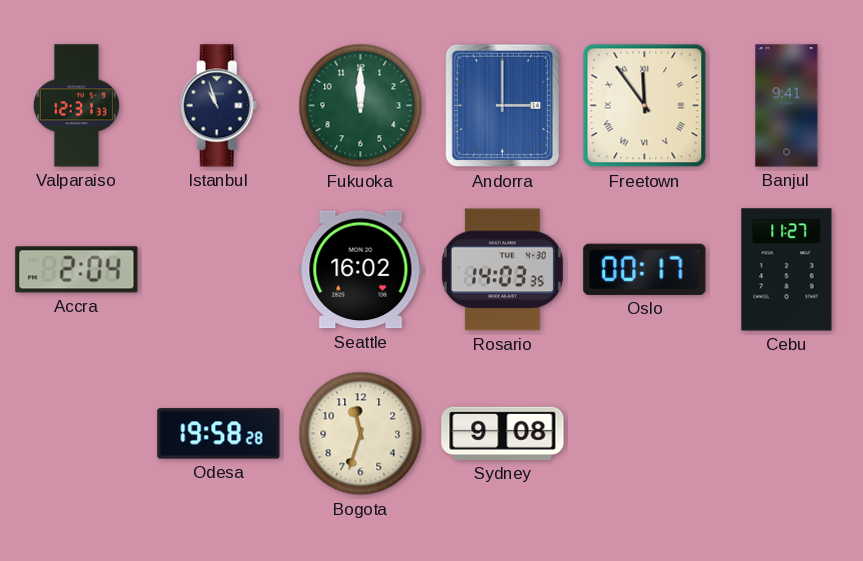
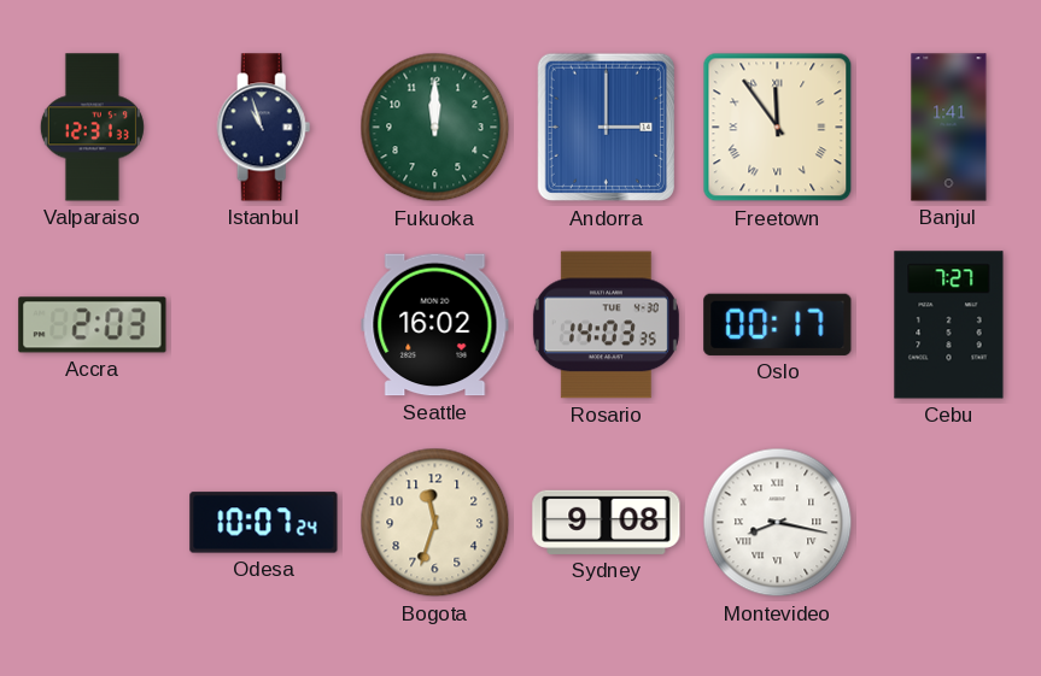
Banjul: 9:41 -> 1:41 (949, 128)
Accra: 2:04 -> 2:03 (93, 325)
Cebu: 11:27 -> 7:27 (949, 325)
Odesa: 19:58 -> 10:07 (264, 523)
Montevideo: none -> 8:17 (778, 523)
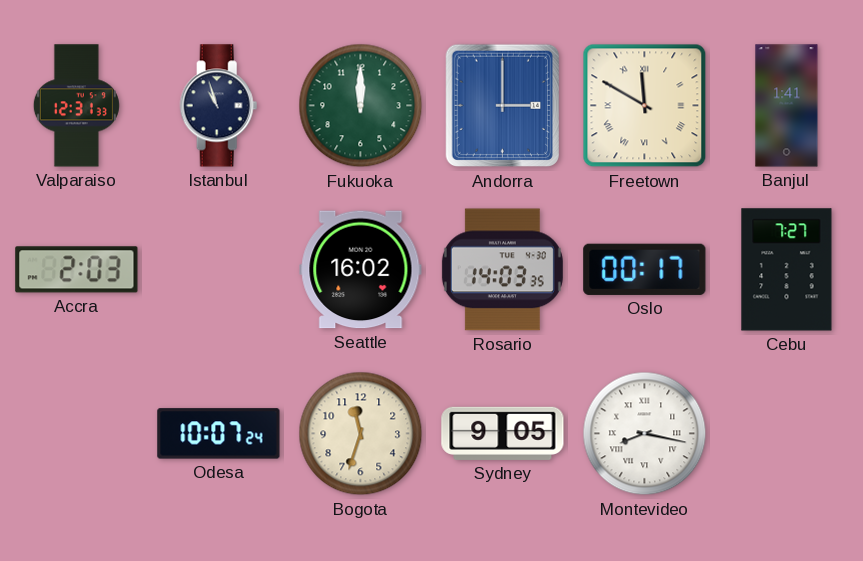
Freetown: 11:54 -> 11:50 (645, 106)
Sydney: 9:08 -> 9:05 (503, 433)
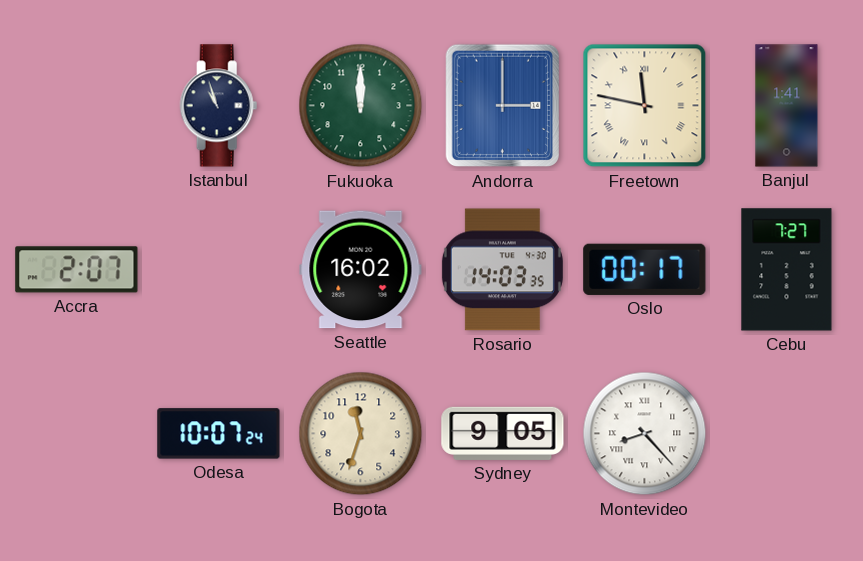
Valparaiso: 12:31 -> none (76, 106)
Freetown: 11:50 -> 11:47 (645, 106)
Accra: 2:03 -> 2:07 (77, 270)
Montevideo: 8:17 -> 8:23 (645, 434)
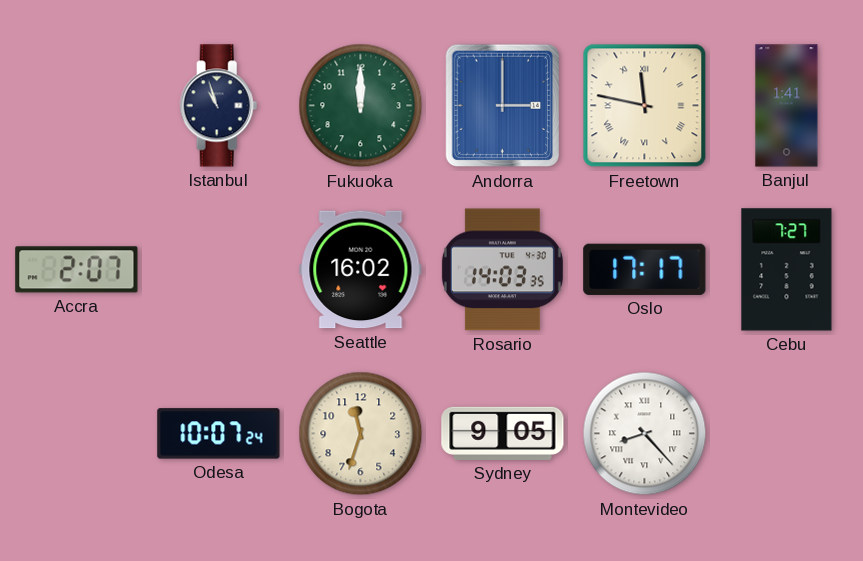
Oslo: 00:17 -> 17:17 (645, 269)
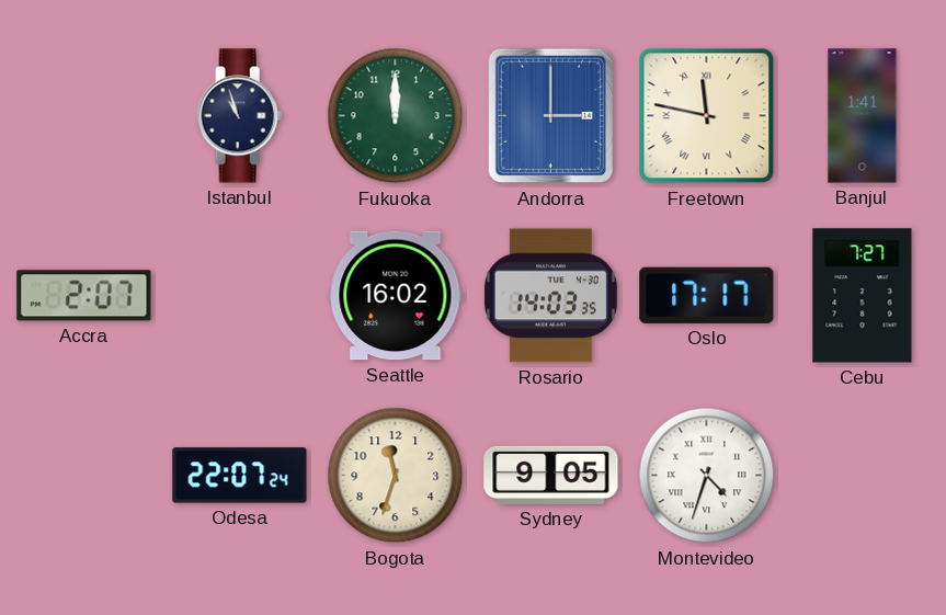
Odesa: 10:07 -> 22:07 (240, 476)
Montevideo: 8:23 -> 4:33 (707, 476)
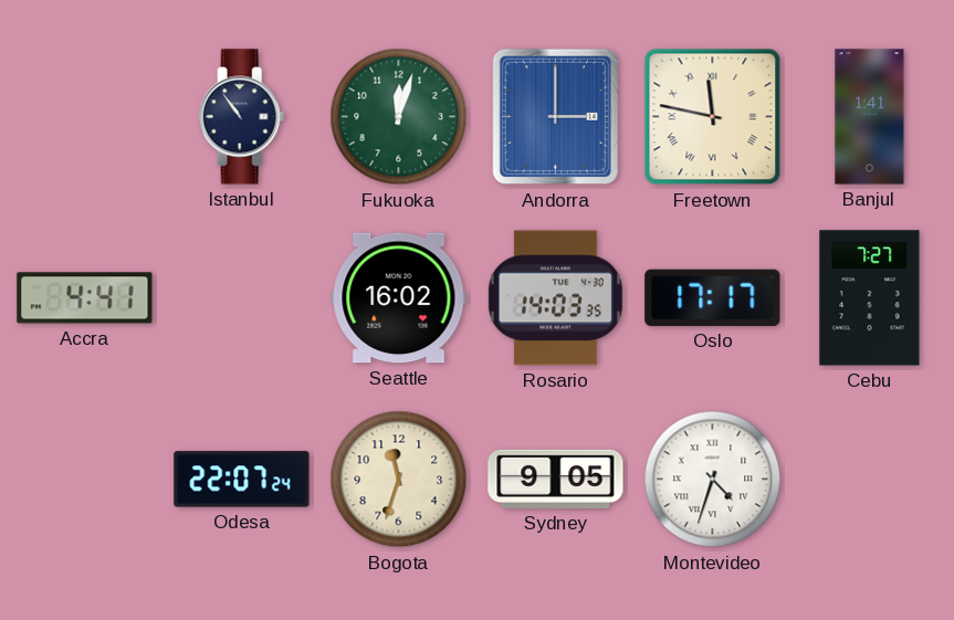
Istanbul: 10:57 -> 10:54 (242, 117)
Fukuoka: 12:00 -> 12:03 (399, 117)
Accra: 2:07 -> 4:41 (85, 298)
